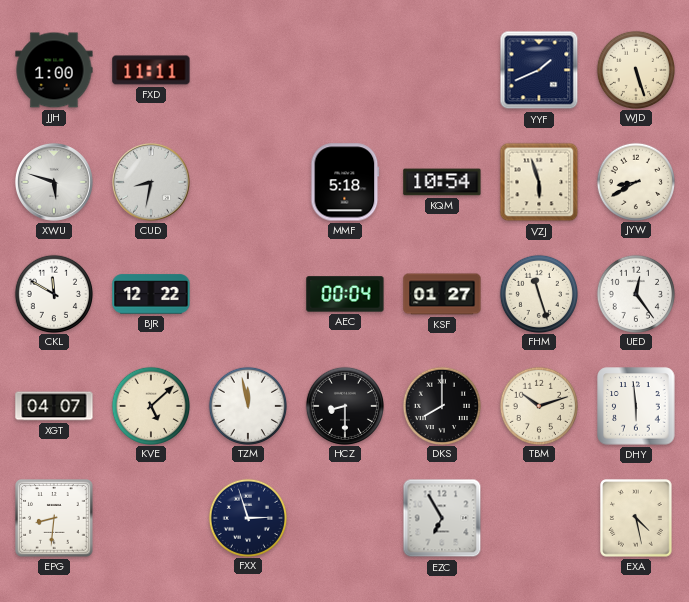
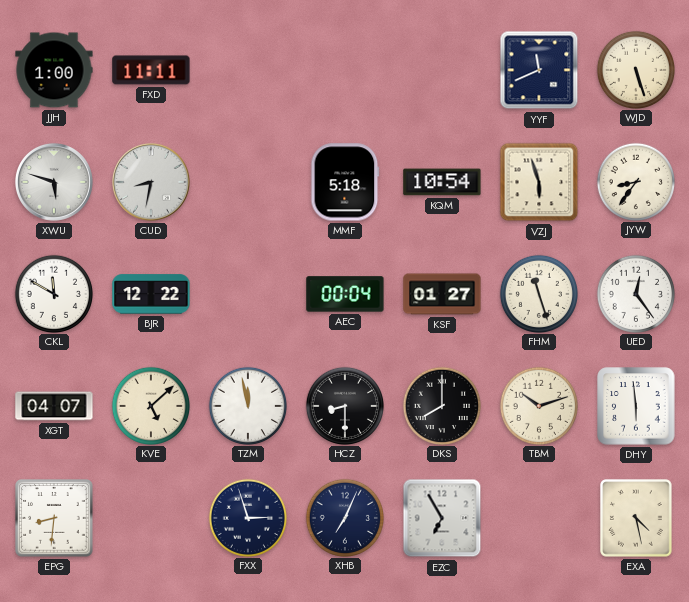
YYF: 1:41 -> 11:41 (539, 70)
JYW: 8:40 -> 8:36 (635, 181)
XHB: none -> 7:04 (344, 517)
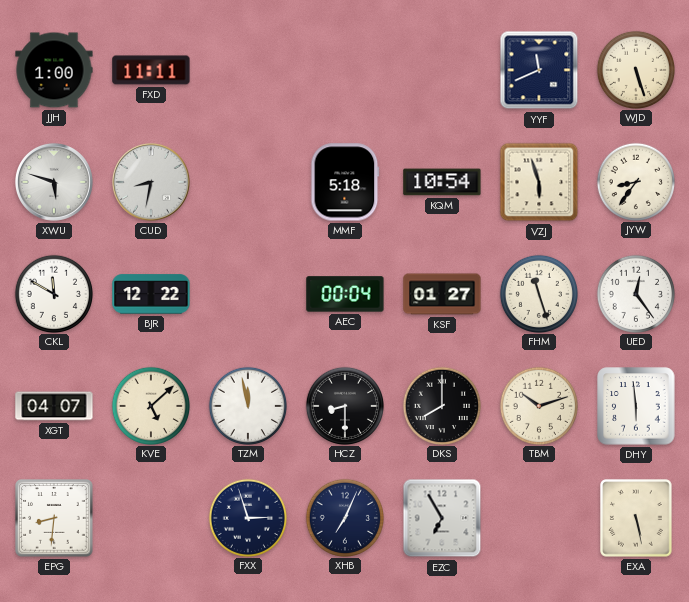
EXA: 4:28 -> 5:28 (636, 518)
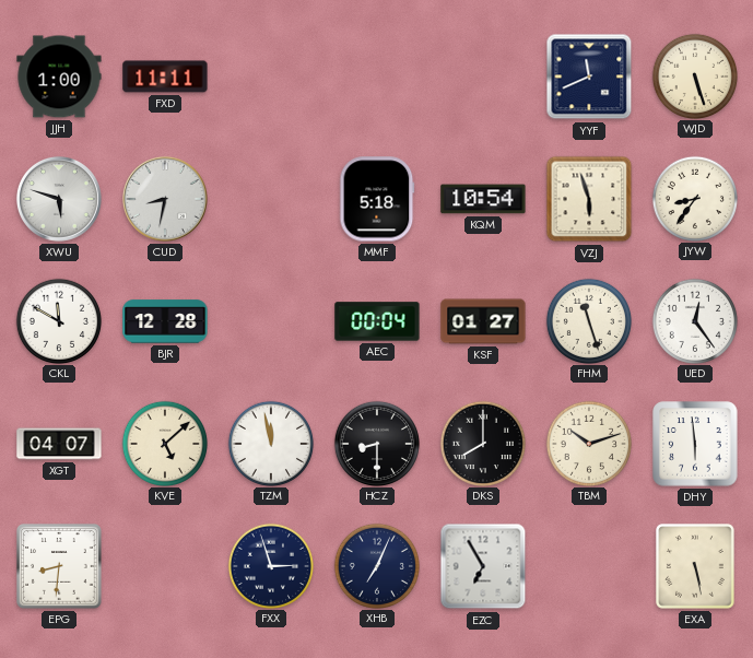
BJR: 12:22 -> 12:28 (165, 321)
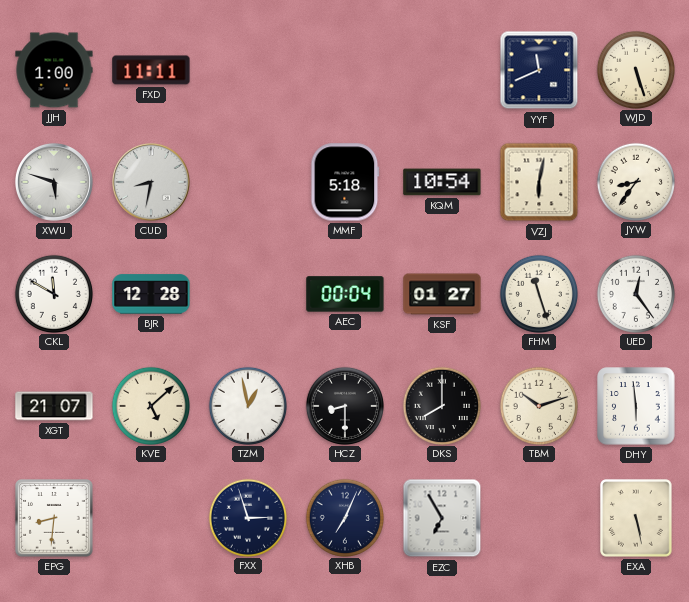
VZJ: 5:57 -> 6:02 (539, 182)
XGT: 04:07 -> 21:07 (54, 406)
TZM: 11:58 -> 12:58 (247, 405)
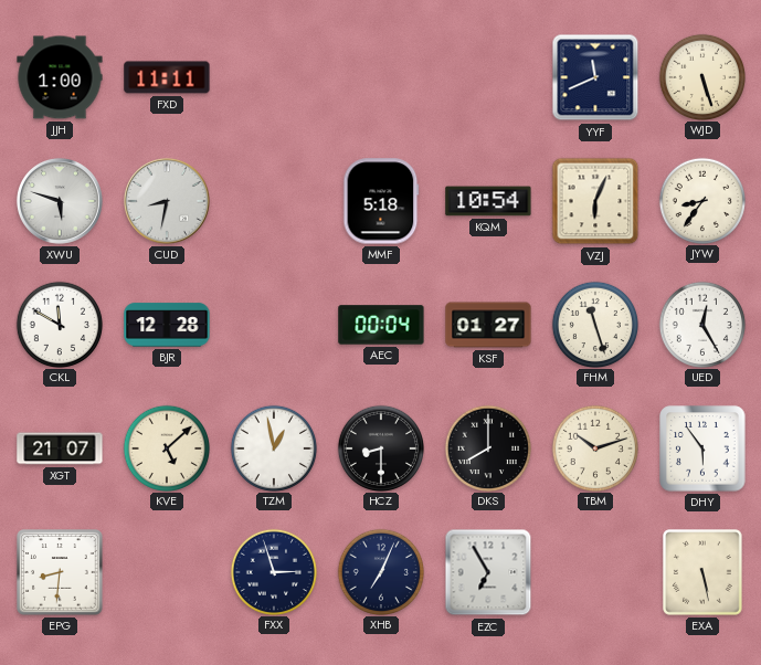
VZJ: 6:02 -> 6:04 (595, 201)
UED: 12:24 -> 12:25 (701, 324)
DHY: 5:59 -> 5:54 (702, 448)
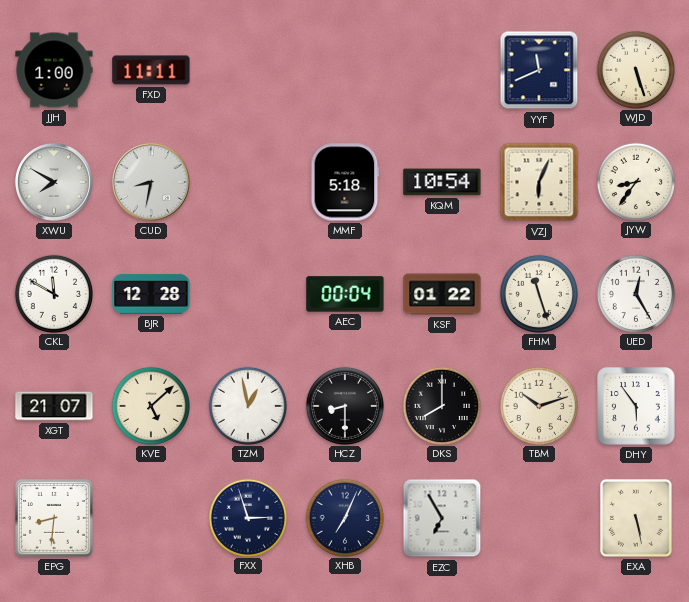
XWU: 5:48 -> 7:50 (54, 182)
KSF: 01:27 -> 01:22 (442, 294)
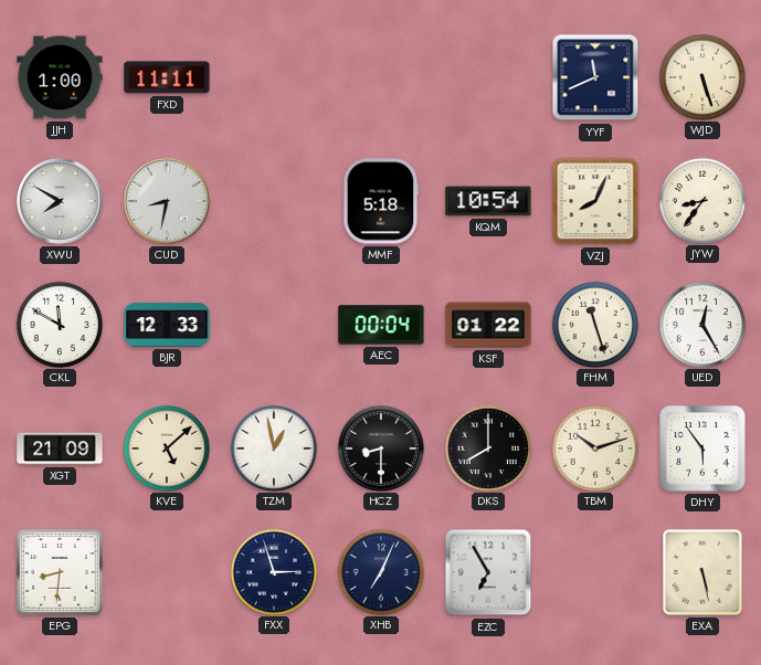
VZJ: 6:04 -> 8:04 (595, 201)
BJR: 12:28 -> 12:33 (167, 325)
XGT: 21:07 -> 21:09 (60, 448)
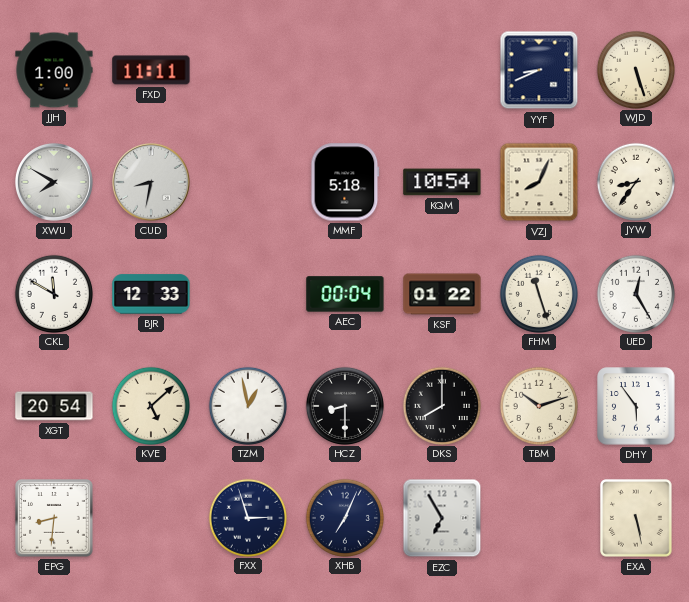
YYF: 11:41 -> 8:41 (539, 70)
XGT: 21:09 -> 20:54 (54, 406)
